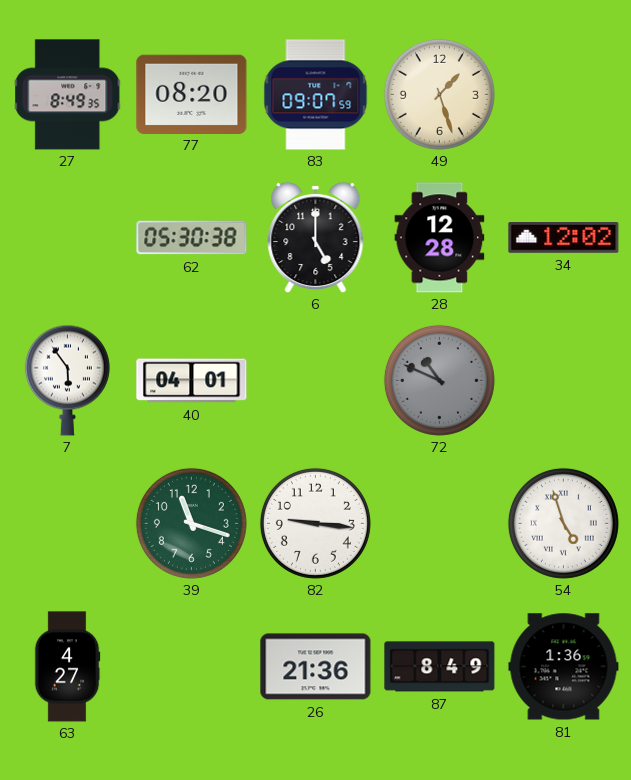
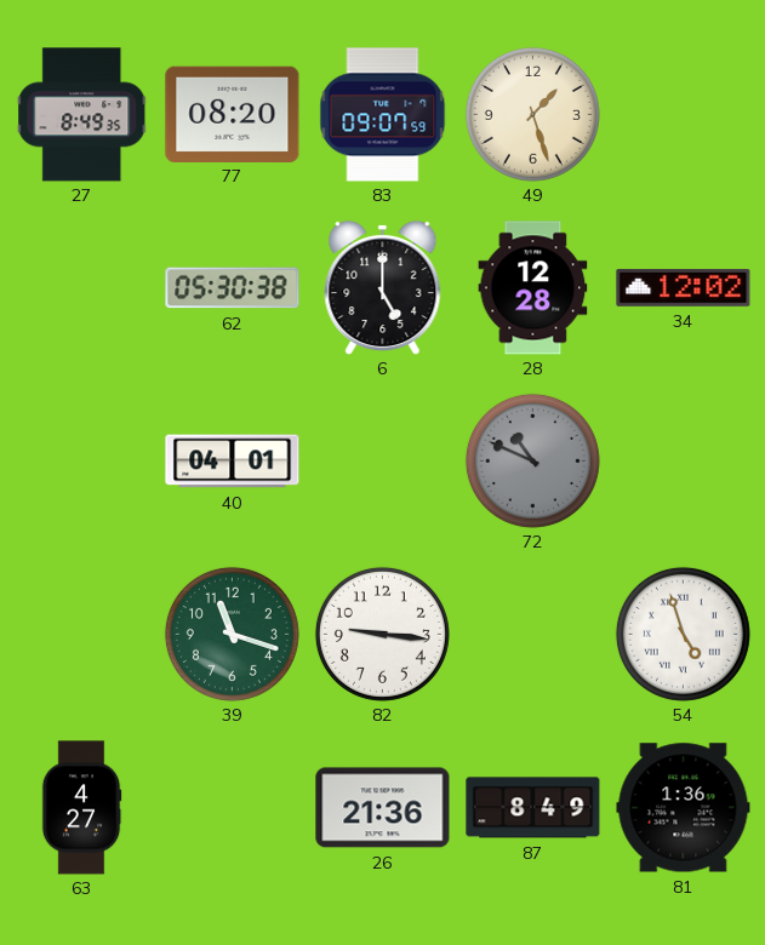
7: 5:54 -> none (67, 380)
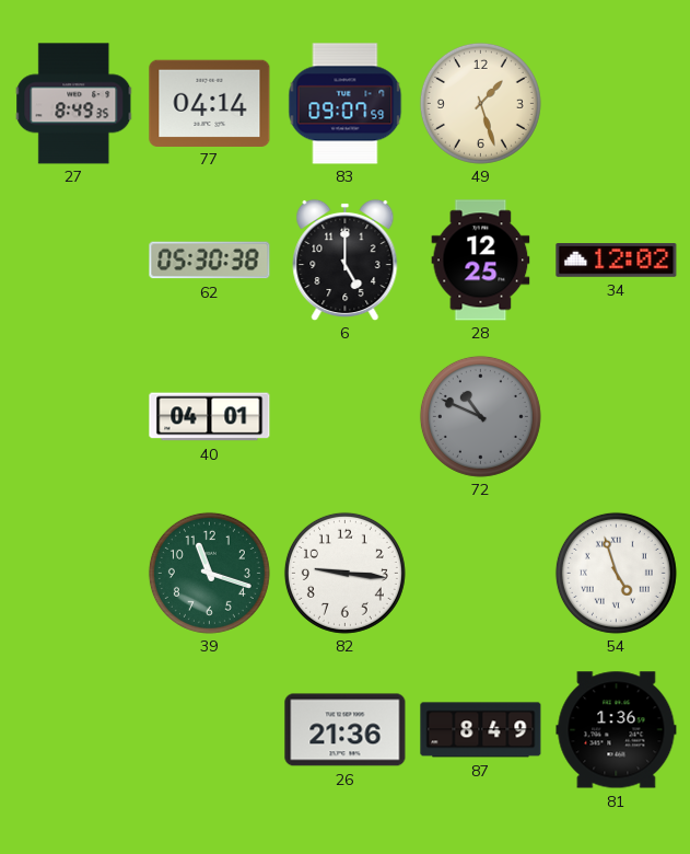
77: 08:20 -> 04:14 (210, 103)
28: 12:28 -> 12:25 (481, 261)
63: 4:27 -> none (81, 808)
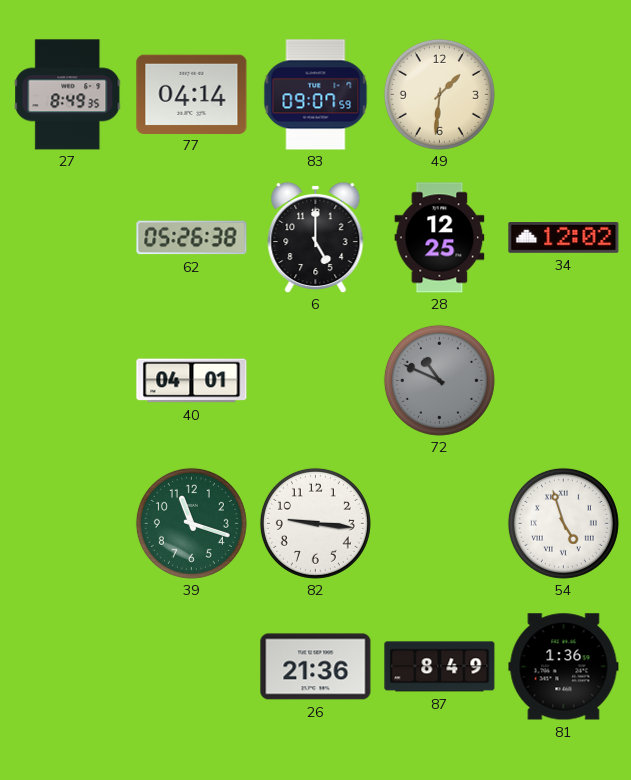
49: 1:27 -> 1:31 (439, 94)
62: 05:30 -> 05:26 (192, 238)
